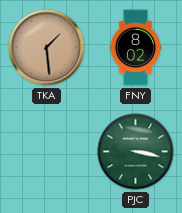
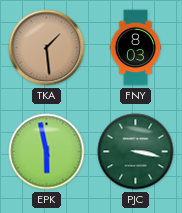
FNY: 8:02 -> 8:03 (136, 48)
EPK: none -> 5:58 (47, 152)
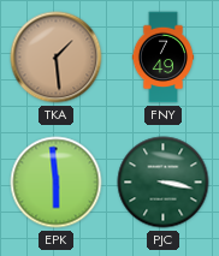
FNY: 8:03 -> 7:49 (164, 58)
EPK: 5:58 -> 5:59 (57, 183)
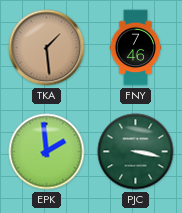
FNY: 7:49 -> 7:46 (136, 48)
EPK: 5:59 -> 1:59 (47, 152)
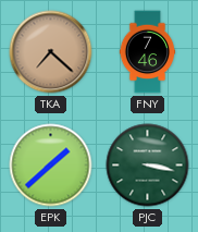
TKA: 1:29 -> 7:22 (51, 52)
EPK: 1:59 -> 1:38 (51, 166)
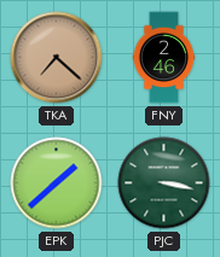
FNY: 7:46 -> 2:46 (164, 58)
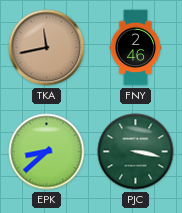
TKA: 7:22 -> 11:43 (47, 48)
EPK: 1:38 -> 8:38 (47, 152)
